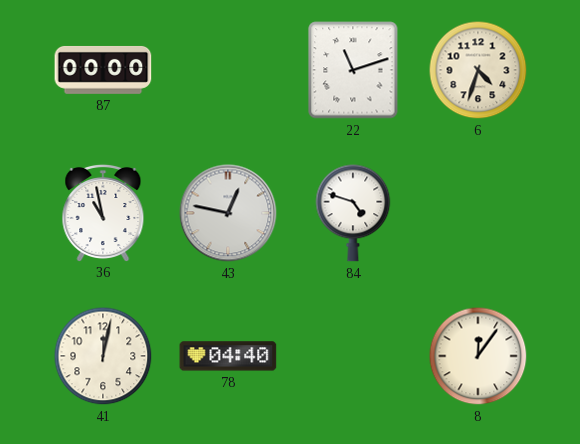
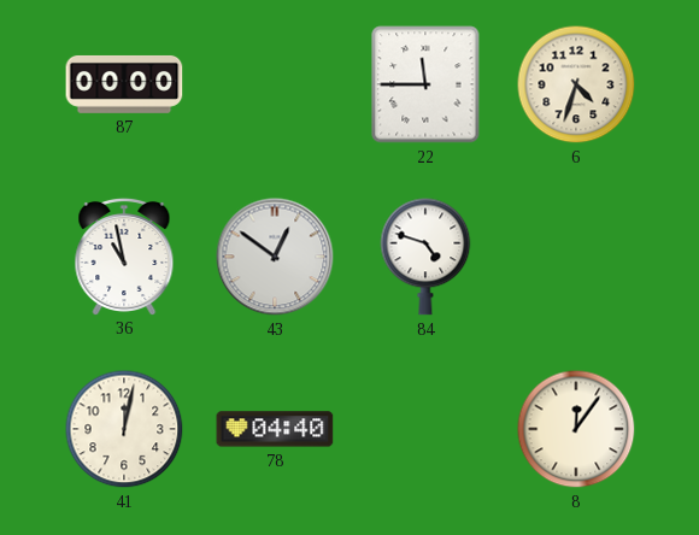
22: 11:12 -> 11:45 (425, 84)
43: 12:47 -> 12:51 (275, 257)
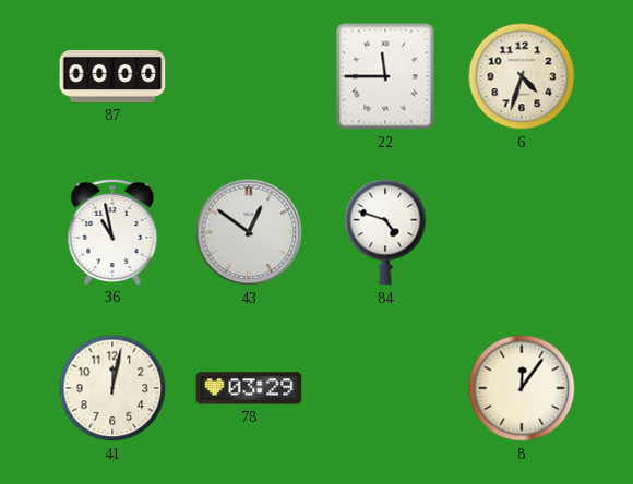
78: 04:40 -> 03:29 (249, 388)
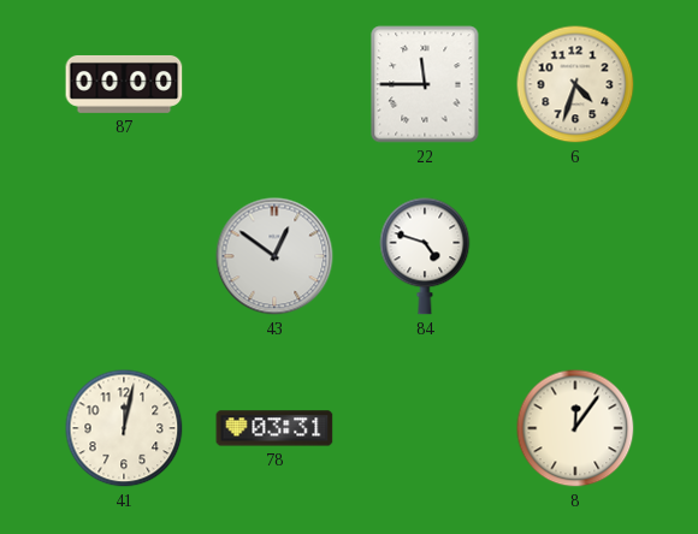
36: 10:58 -> none (112, 231)
78: 03:29 -> 03:31 (274, 428)
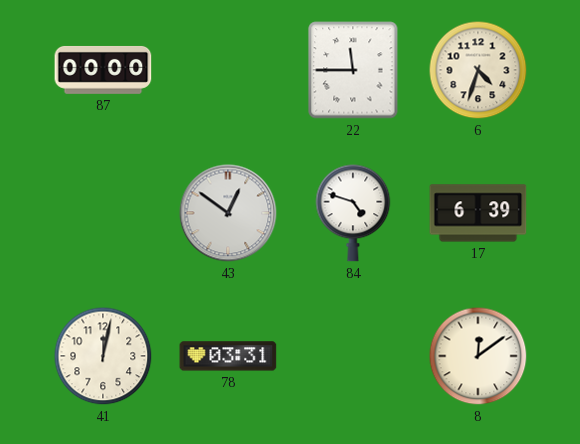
17: none -> 6:39 (478, 213)
8: 12:06 -> 12:09 (478, 356)
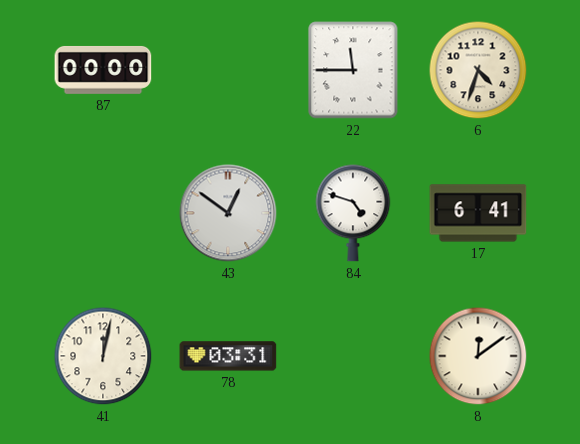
17: 6:39 -> 6:41 (478, 213)
